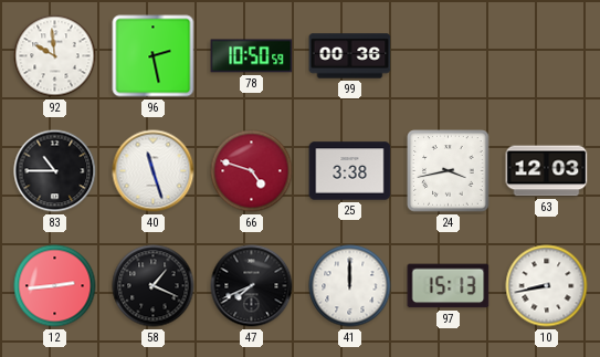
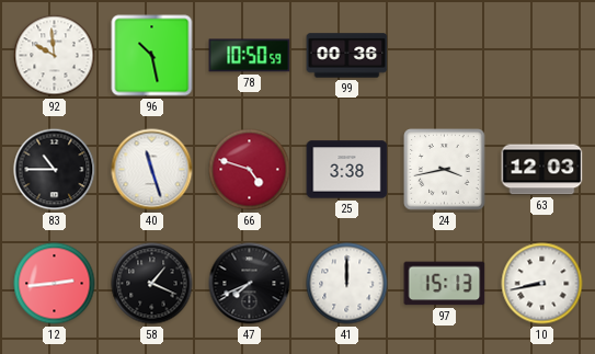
96: 2:28 -> 10:28 (152, 56)
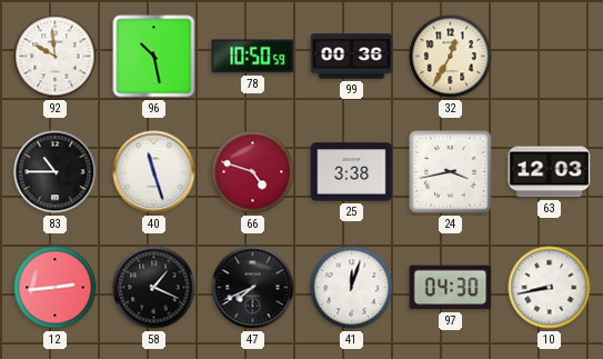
32: none -> 12:35 (451, 57)
41: 12:00 -> 12:03 (352, 288)
97: 15:13 -> 04:30 (451, 288)
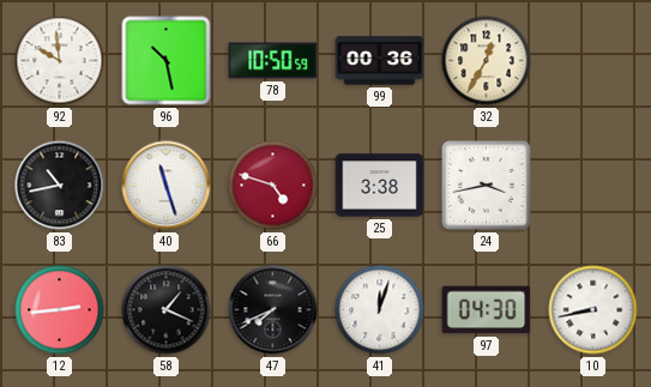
83: 10:45 -> 10:43 (60, 186)
63: 12:03 -> none (550, 172)
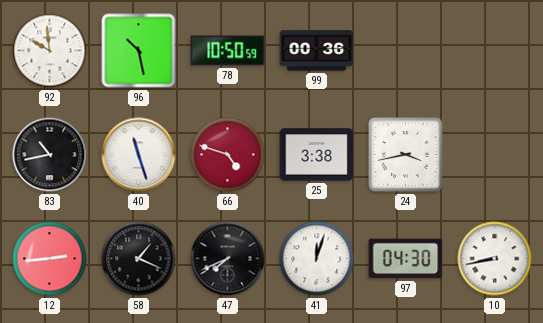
32: 12:35 -> none (487, 61)
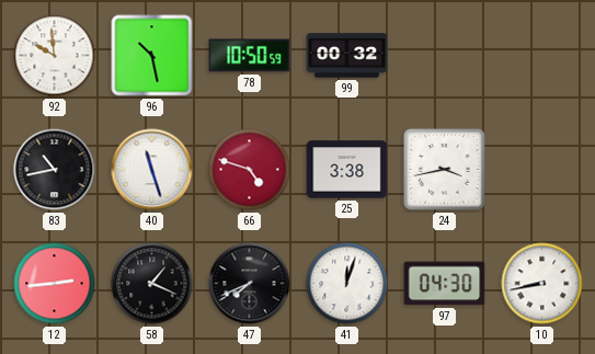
99: 00:36 -> 00:32 (347, 56)
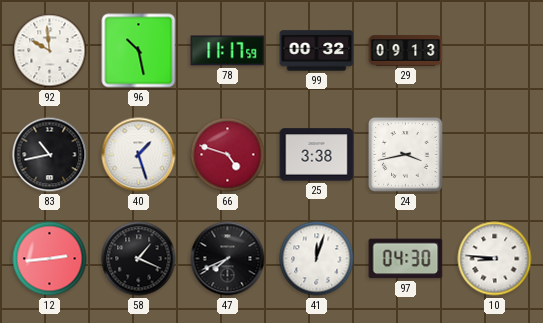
78: 10:50 -> 11:17 (228, 51)
29: none -> 09:13 (406, 51)
40: 11:27 -> 1:27 (139, 155)
10: 8:43 -> 8:46 (495, 259)
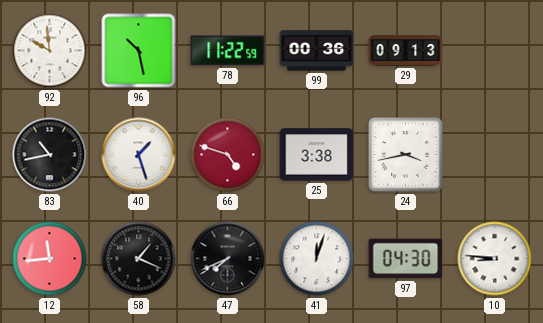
78: 11:17 -> 11:22 (228, 51)
99: 00:32 -> 00:36 (317, 51)
12: 2:44 -> 11:44 (50, 259)
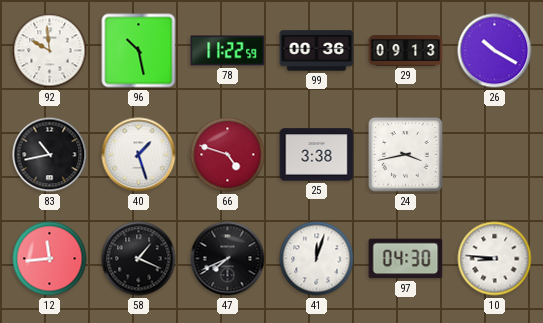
26: none -> 10:20 (495, 51)
